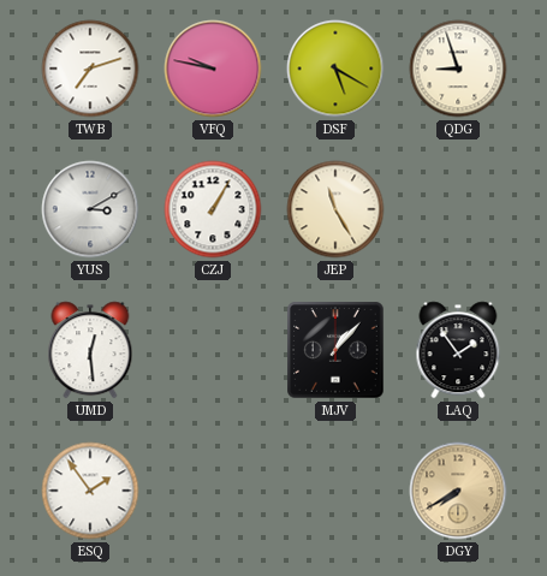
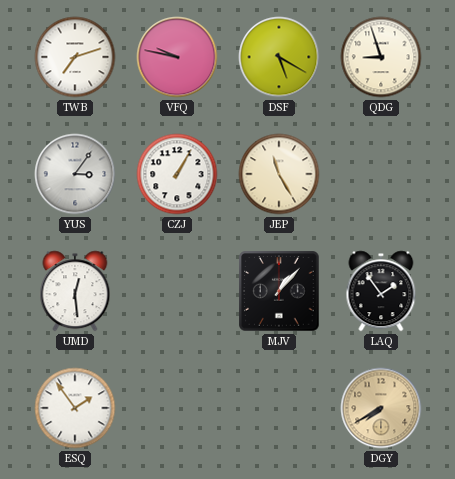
YUS: 3:10 -> 3:06 (75, 174)
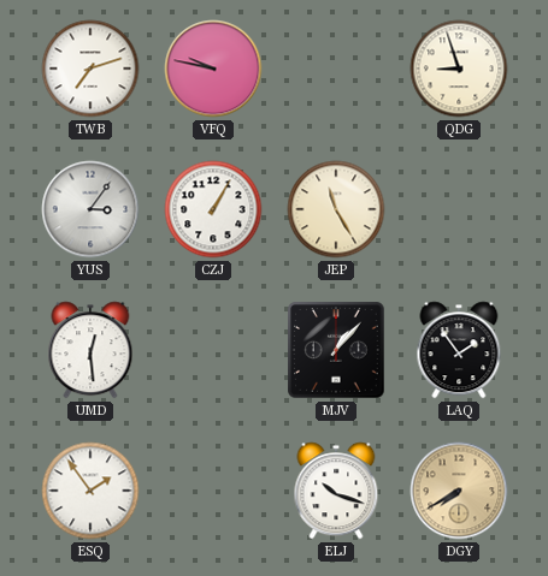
DSF: 5:20 -> none (279, 57)
ELJ: none -> 10:18 (336, 491)
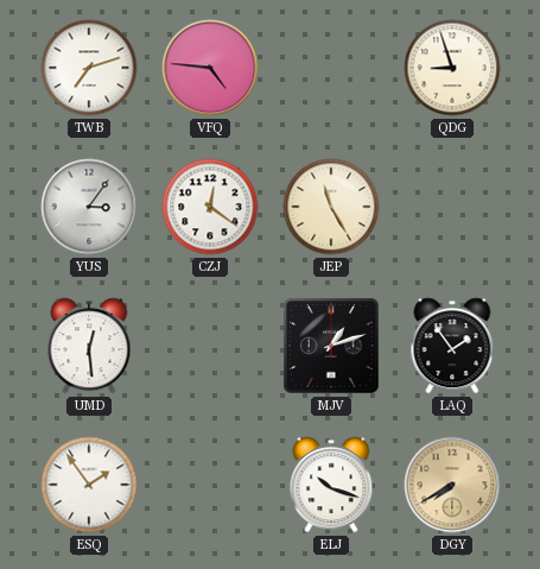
VFQ: 9:47 -> 4:46 (210, 68)
CZJ: 1:05 -> 12:21 (210, 207)
MJV: 1:07 -> 1:12 (331, 346)
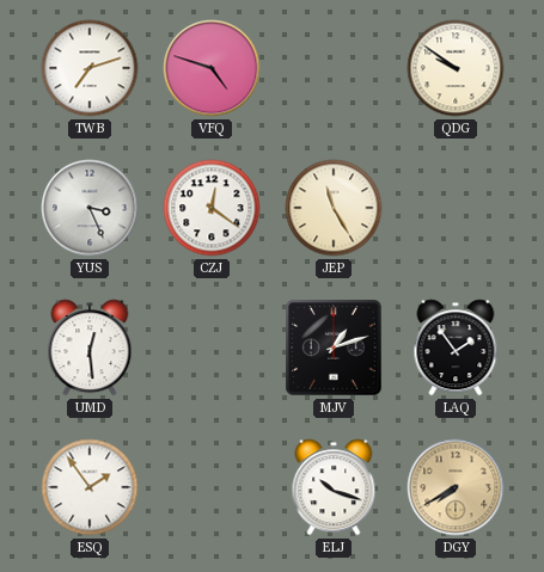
VFQ: 4:46 -> 4:48 (212, 68)
QDG: 8:57 -> 9:51 (456, 68)
YUS: 3:06 -> 3:26 (90, 208)
